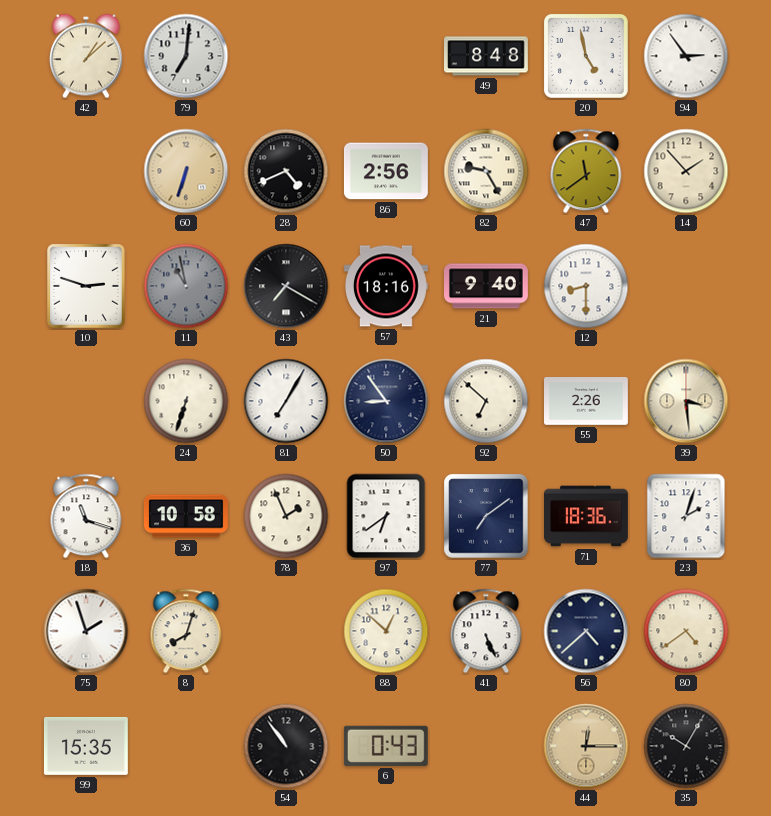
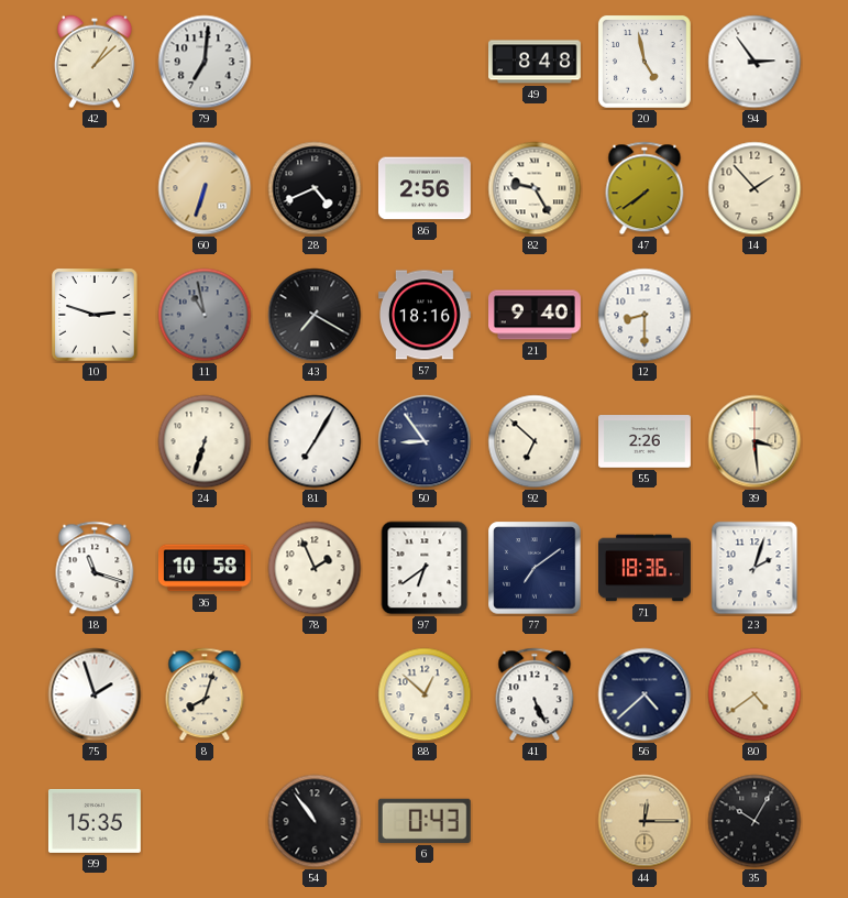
47: 11:39 -> 7:39 (645, 188)
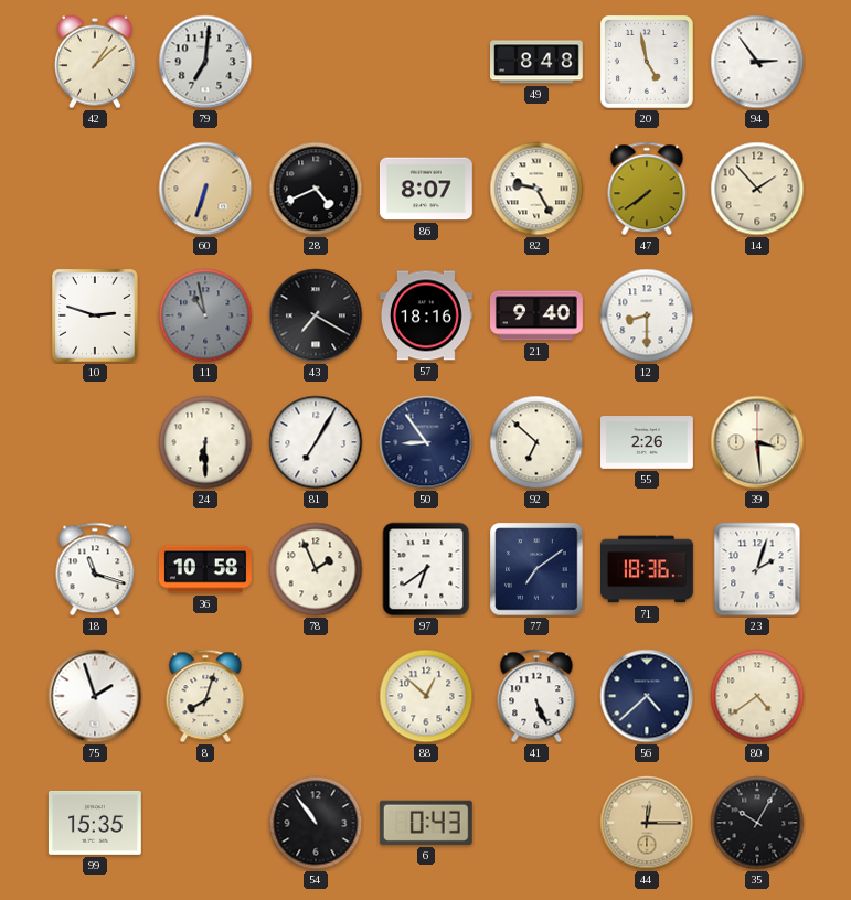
86: 2:56 -> 8:07 (426, 189)
24: 6:33 -> 6:30 (205, 442)
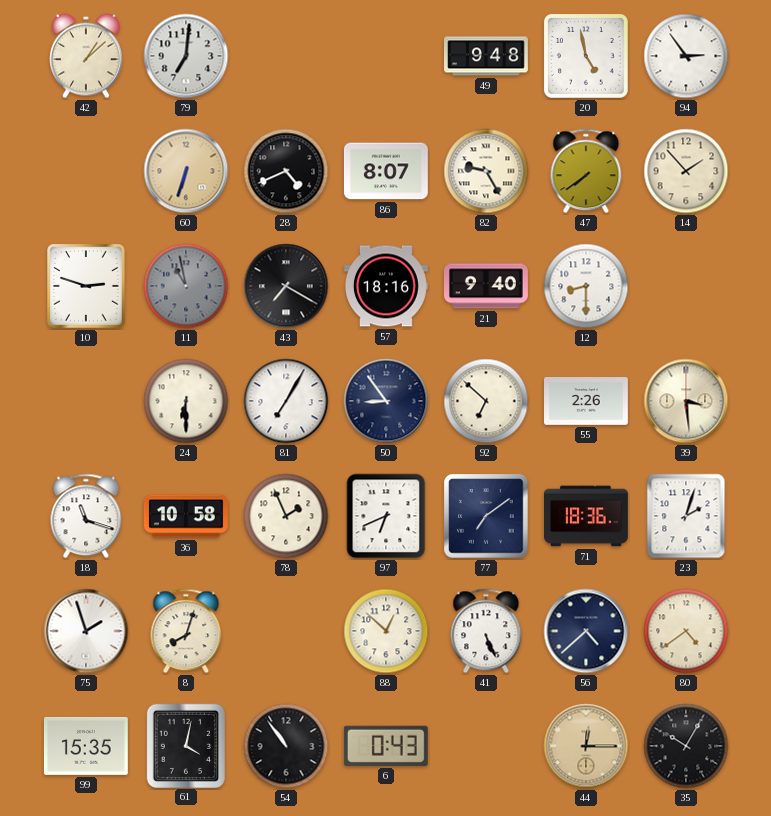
49: 8:48 -> 9:48 (487, 56)
97: 6:39 -> 6:41 (386, 516)
61: none -> 4:02 (186, 745)
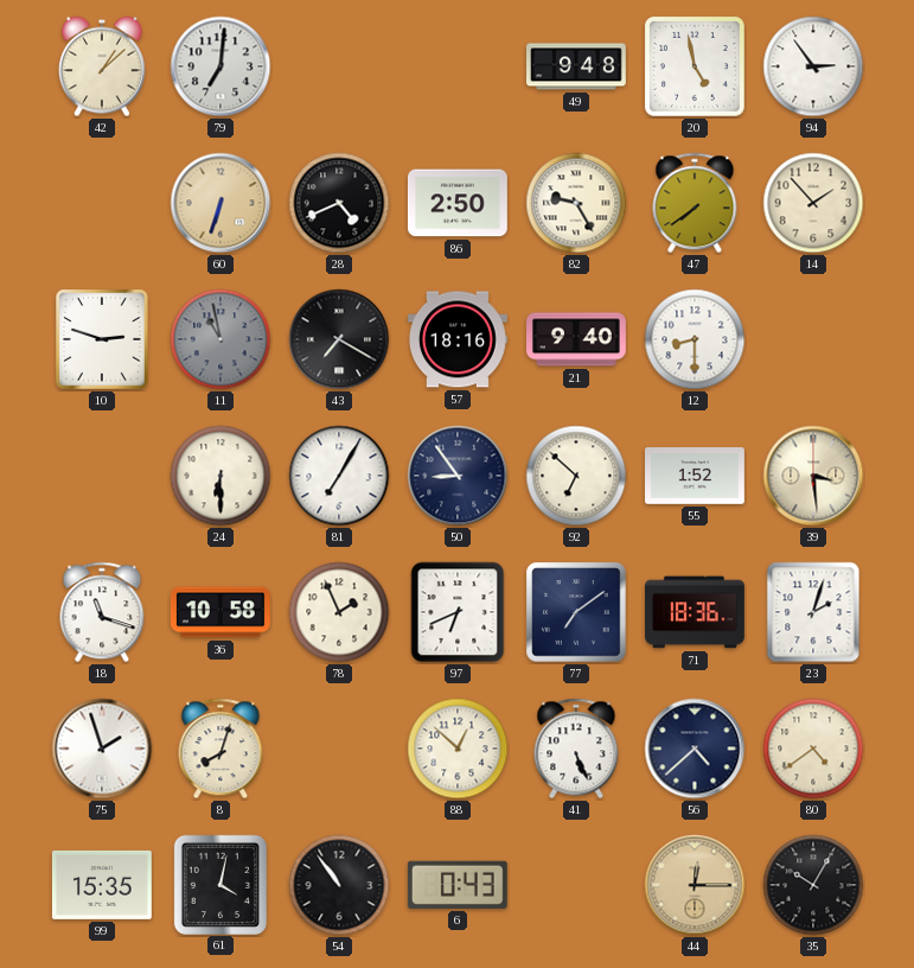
86: 8:07 -> 2:50 (458, 203)
55: 2:26 -> 1:52 (696, 477)
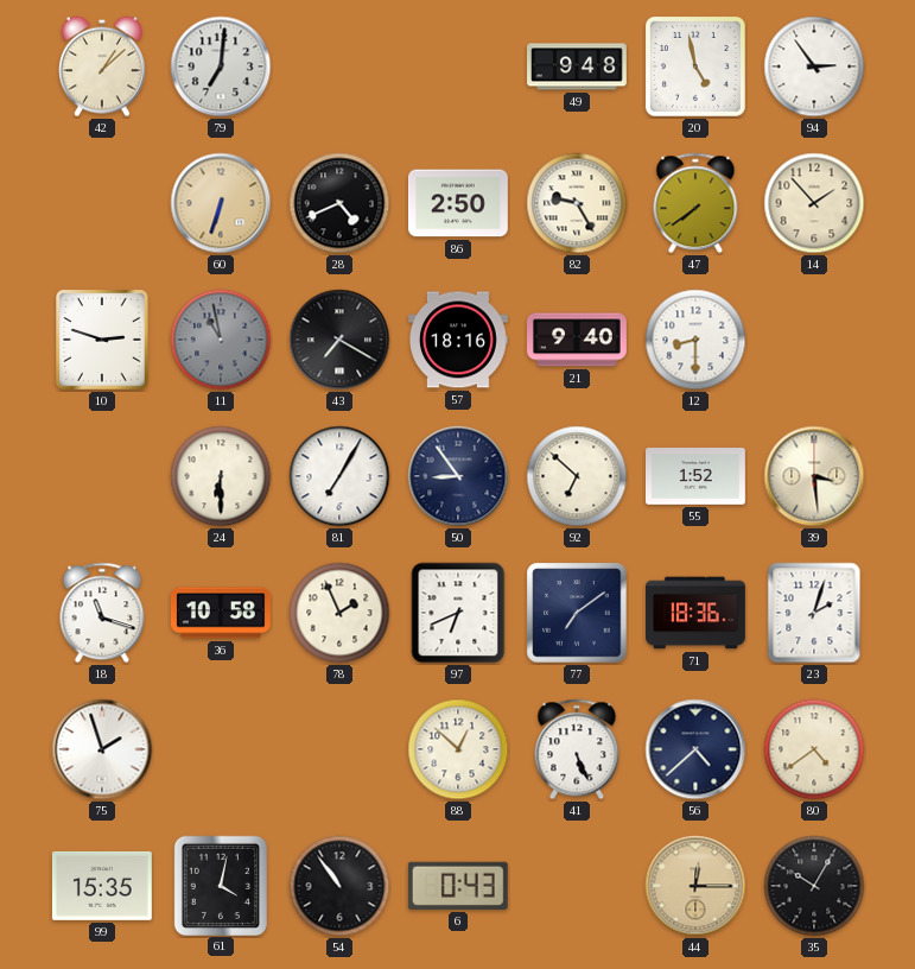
8: 8:03 -> none (220, 749)
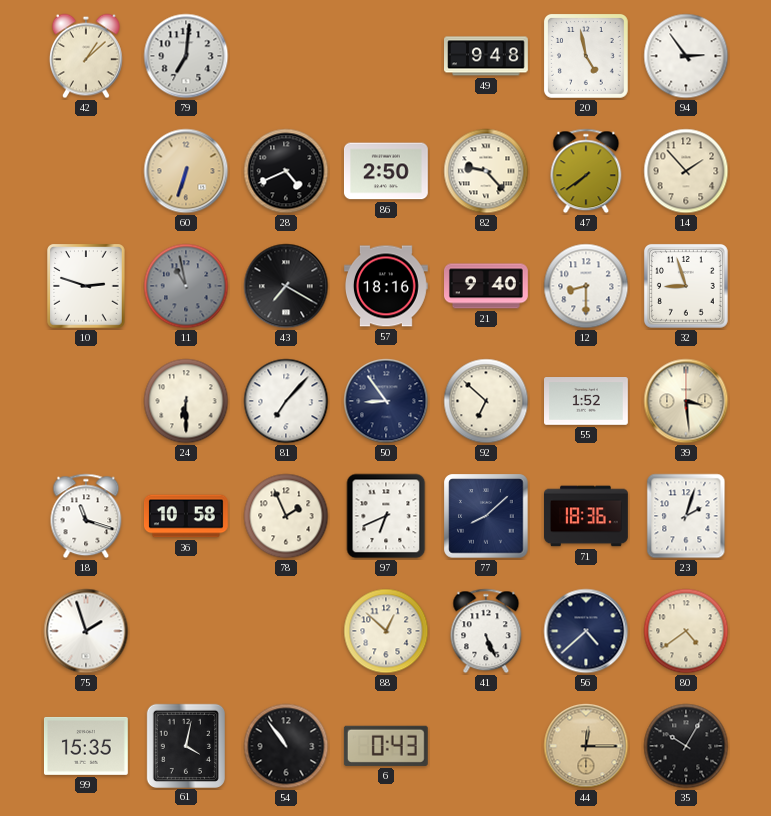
82: 9:25 -> 9:23 (486, 171)
32: none -> 8:57 (686, 286)
81: 7:05 -> 7:07 (286, 401)
77: 7:09 -> 8:08 (486, 516)
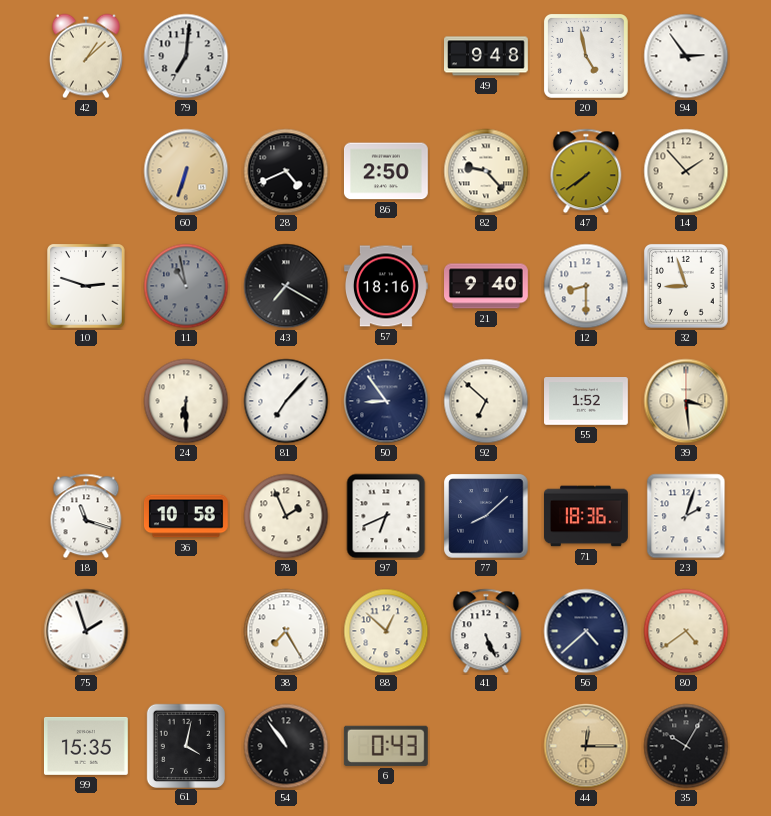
38: none -> 7:25 (286, 631)
